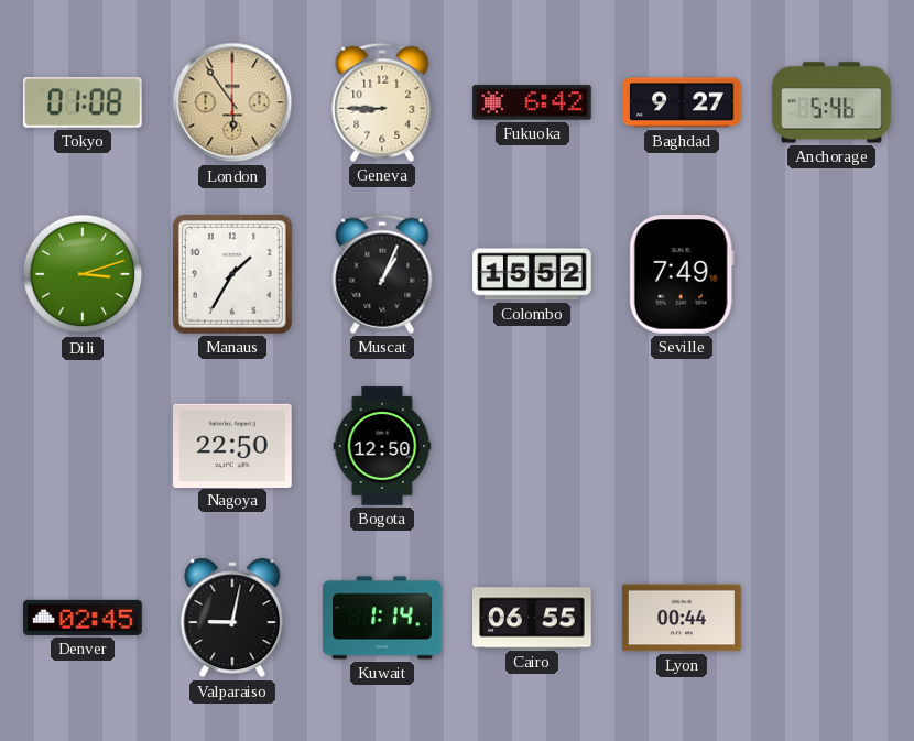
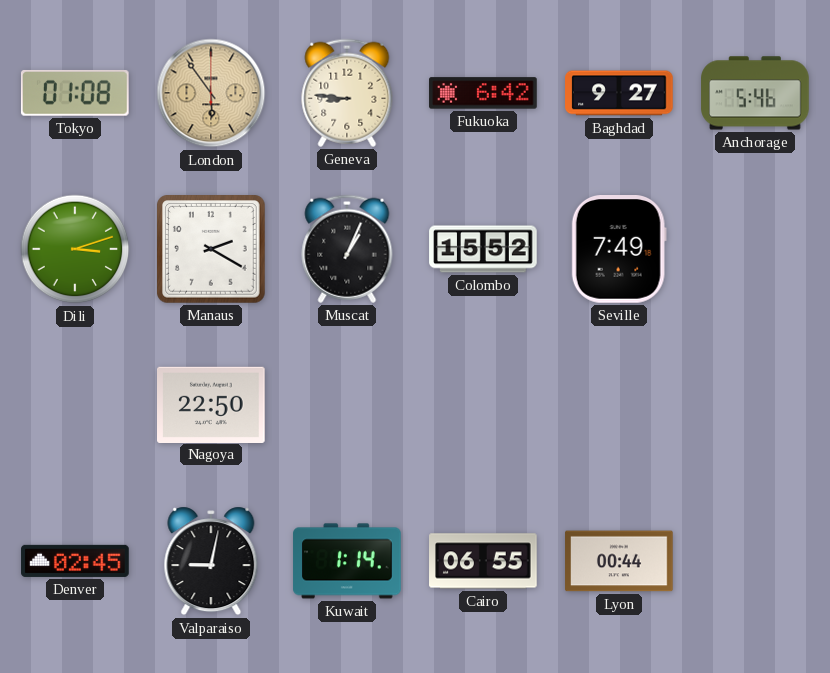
Geneva: 8:45 -> 8:46 (347, 93)
Manaus: 1:35 -> 2:20 (212, 250)
Bogota: 12:50 -> none (382, 446)
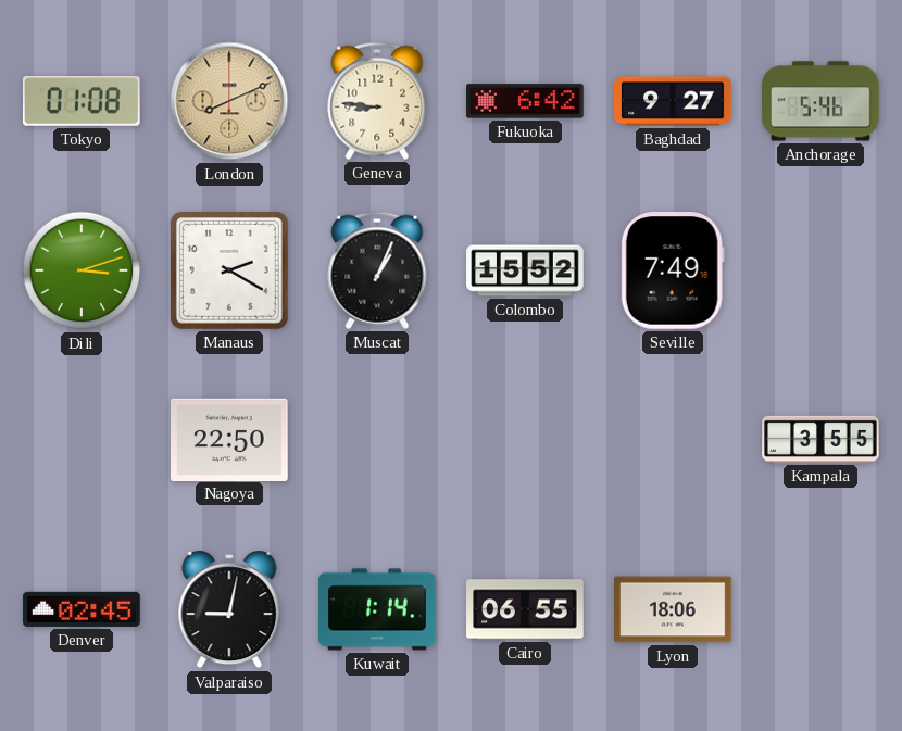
London: 5:54 -> 8:11 (229, 101)
Kampala: none -> 3:55 (820, 439)
Lyon: 00:44 -> 18:06 (673, 609)
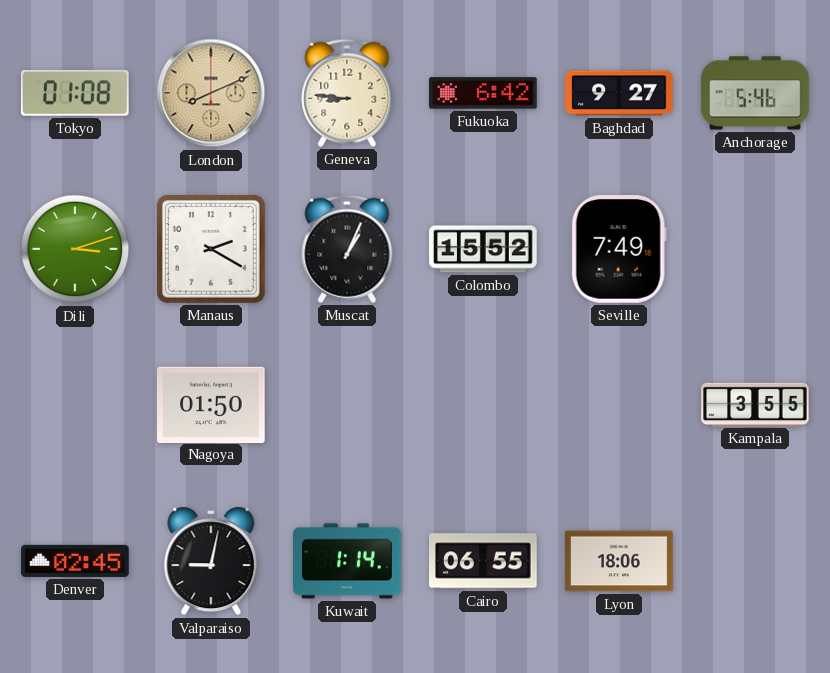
Nagoya: 22:50 -> 01:50 (211, 404)
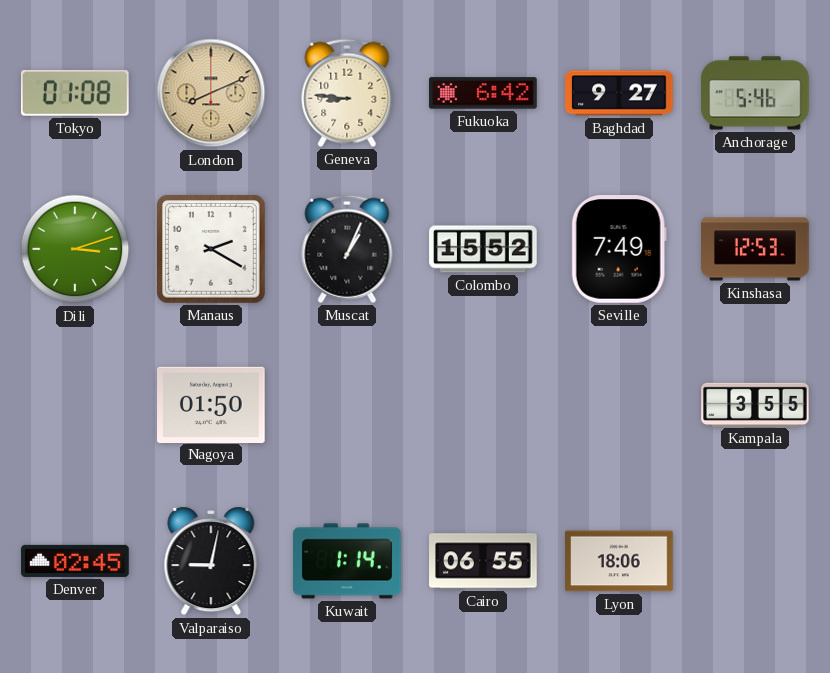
Kinshasa: none -> 12:53 (755, 249)
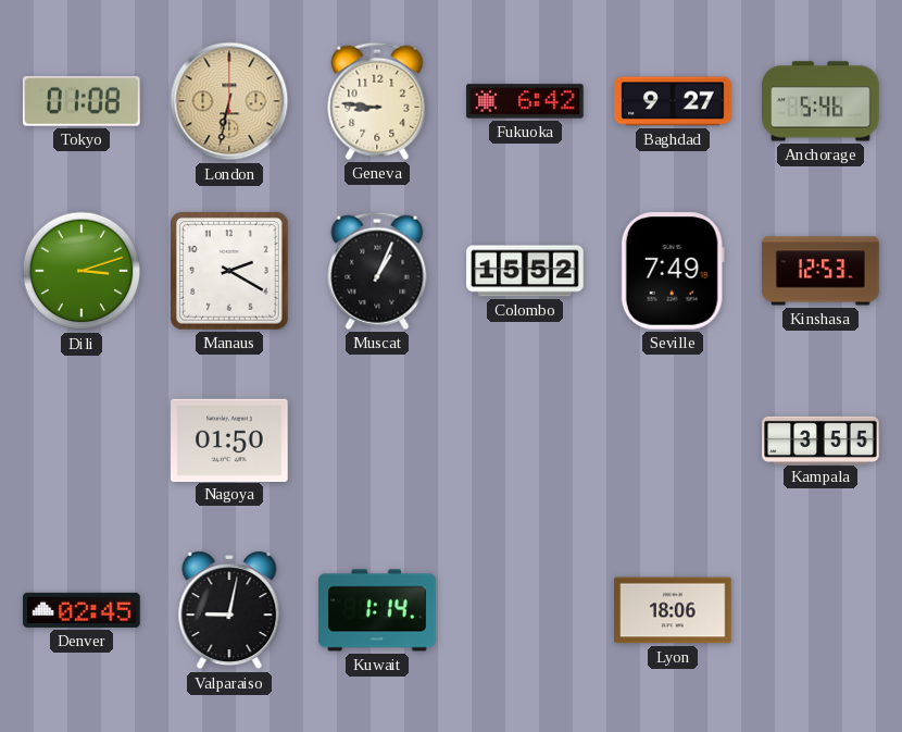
London: 8:11 -> 6:32 (229, 101)
Cairo: 06:55 -> none (483, 561)
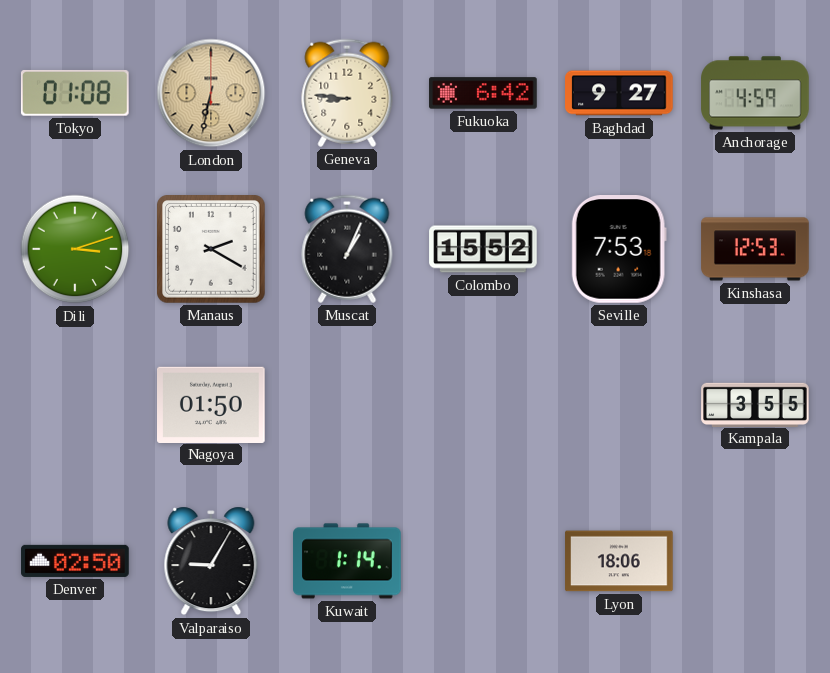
Anchorage: 5:46 -> 4:59 (755, 93)
Seville: 7:49 -> 7:53 (619, 250)
Denver: 02:45 -> 02:50 (75, 561)
Valparaiso: 9:02 -> 9:05 (211, 561)
